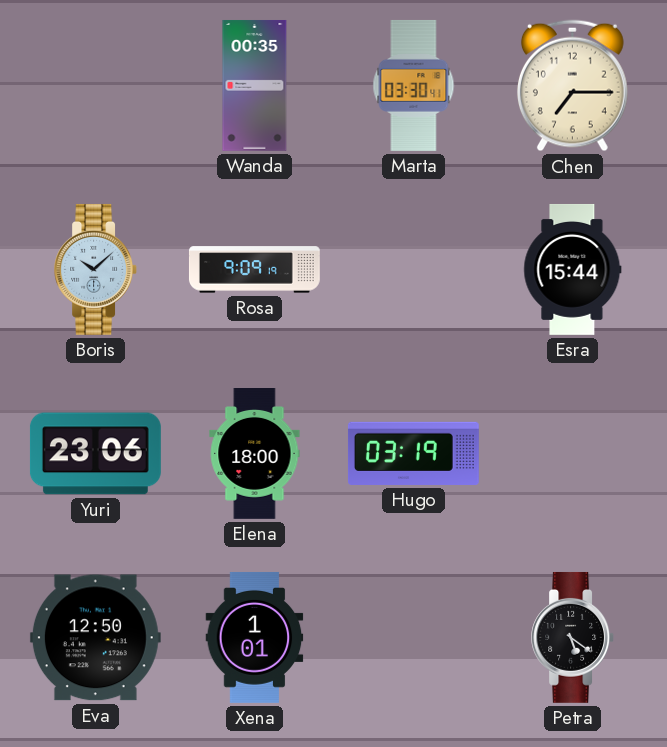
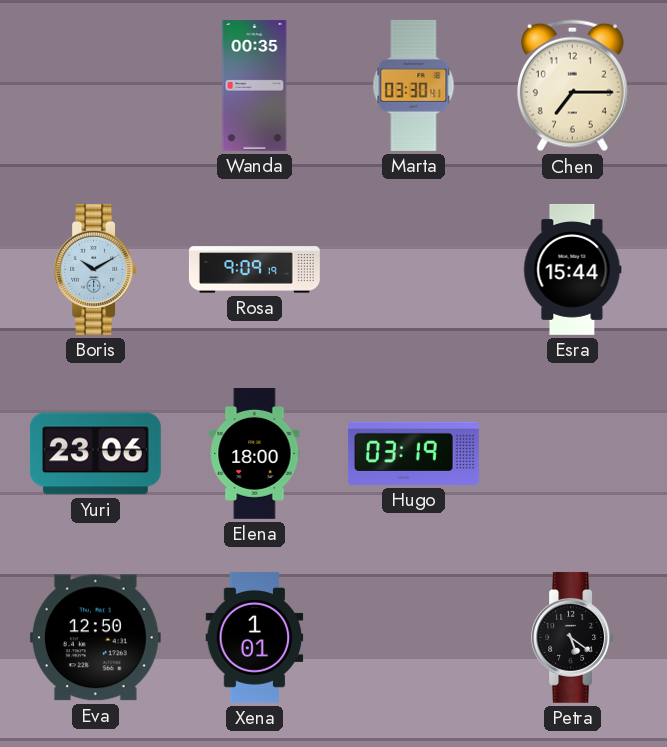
Boris: 10:08 -> 10:10 (96, 269)
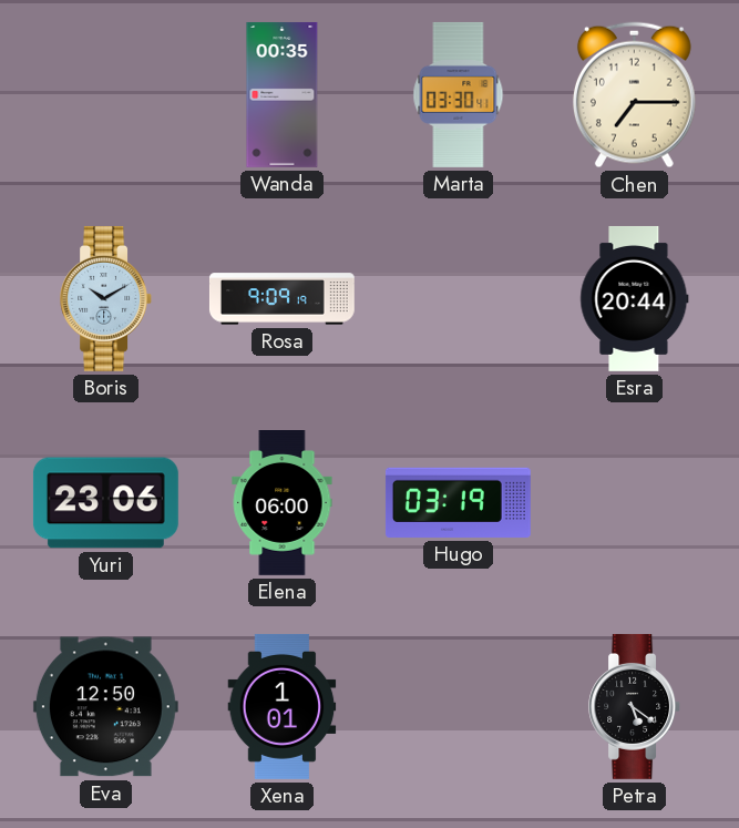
Esra: 15:44 -> 20:44 (635, 298)
Elena: 18:00 -> 06:00 (283, 503)
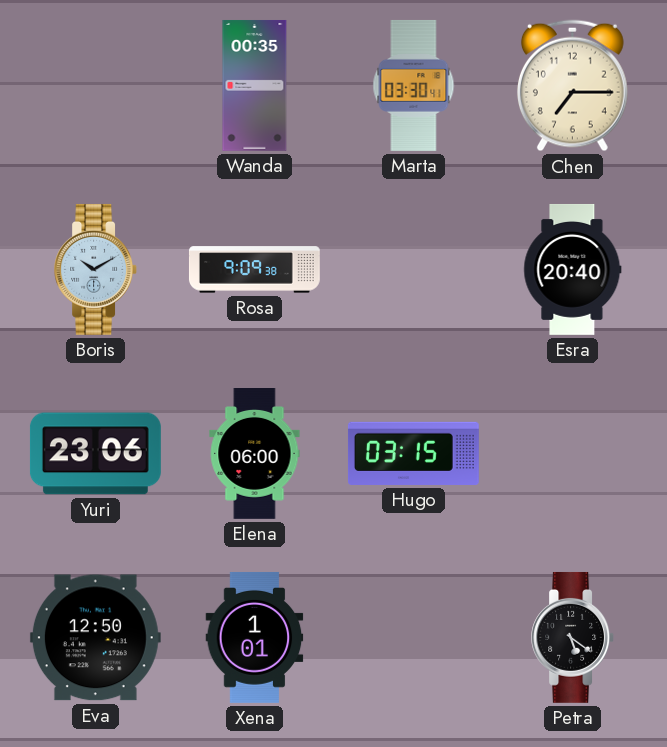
Rosa: 9:09:19 -> 9:09:38 (255, 270)
Esra: 20:44 -> 20:40 (573, 269)
Hugo: 03:19 -> 03:15 (413, 453)
